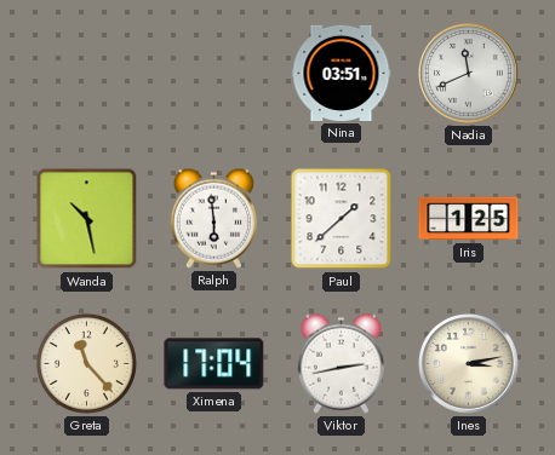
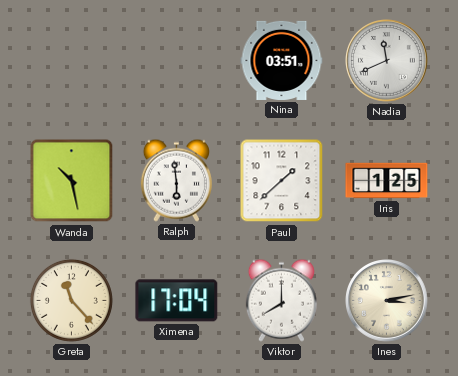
Viktor: 2:43 -> 8:00 (281, 300)
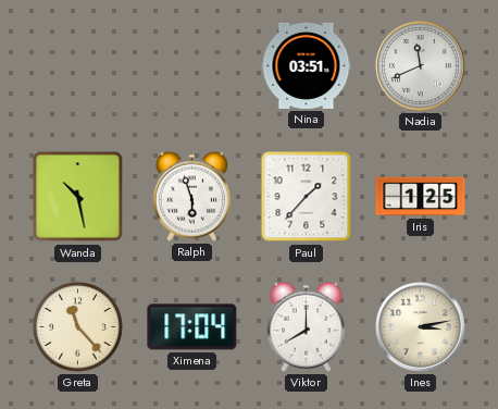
Ralph: 5:59 -> 5:57 (191, 196)
Paul: 1:38 -> 1:37 (307, 197)
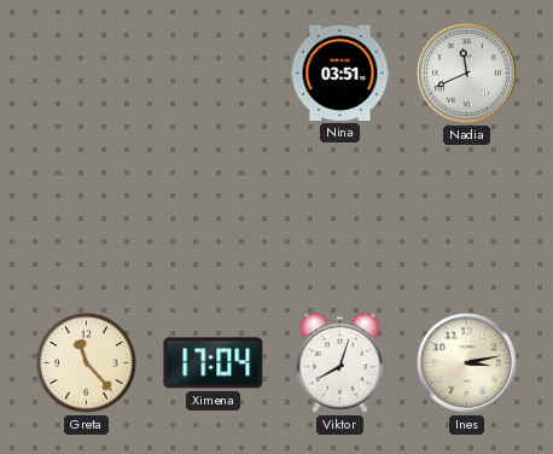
Wanda: 10:28 -> none (78, 197)
Ralph: 5:57 -> none (191, 196)
Paul: 1:37 -> none (307, 197)
Iris: 1:25 -> none (421, 197)
Viktor: 8:00 -> 8:03 (339, 362)
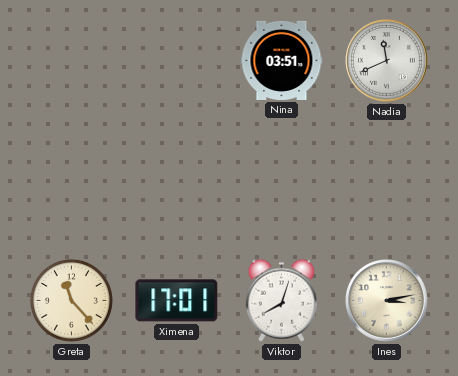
Ximena: 17:04 -> 17:01 (177, 301)
